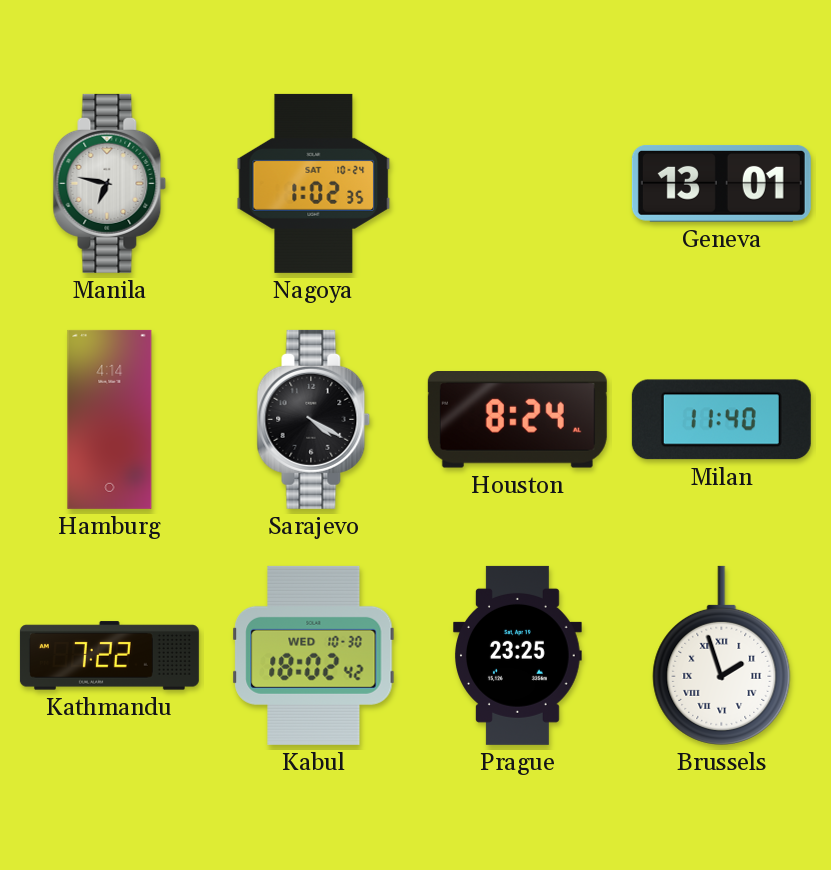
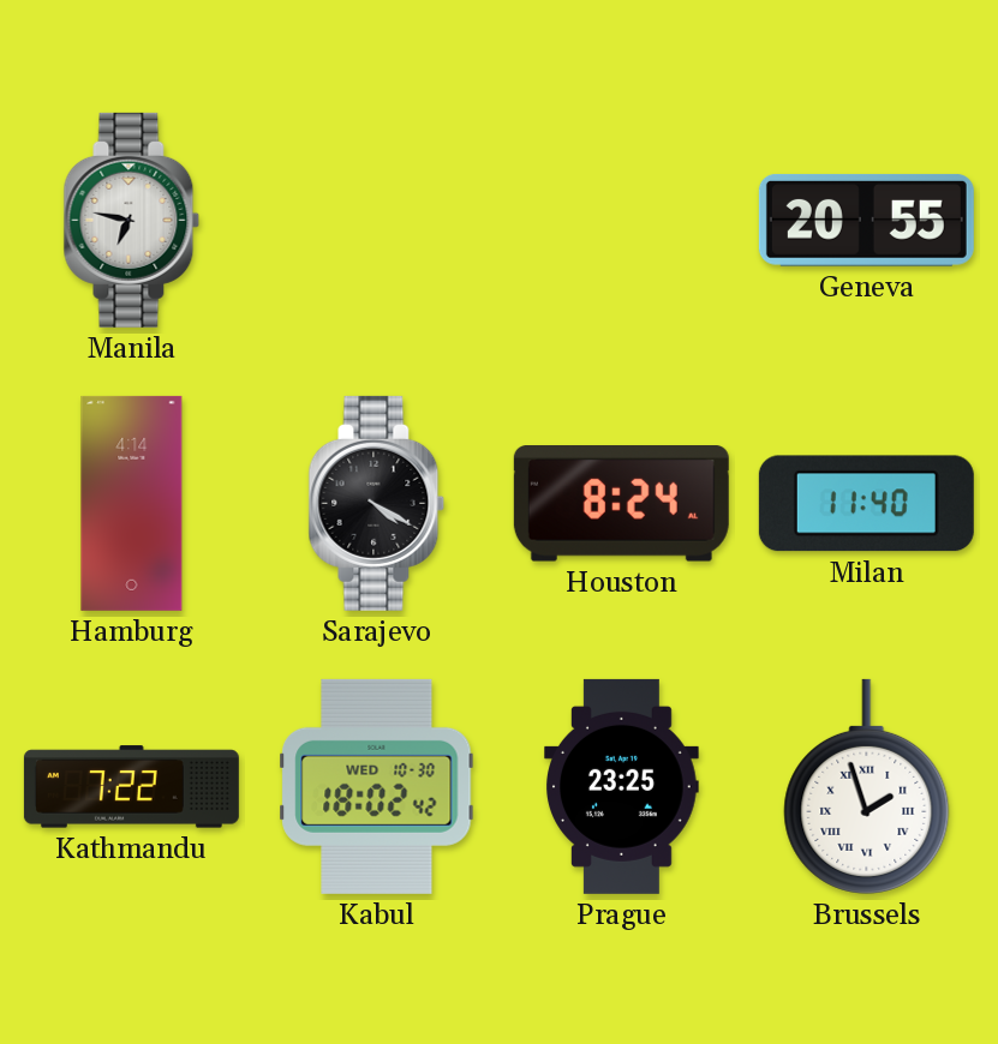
Nagoya: 1:02 -> none (314, 183)
Geneva: 13:01 -> 20:55 (866, 220)
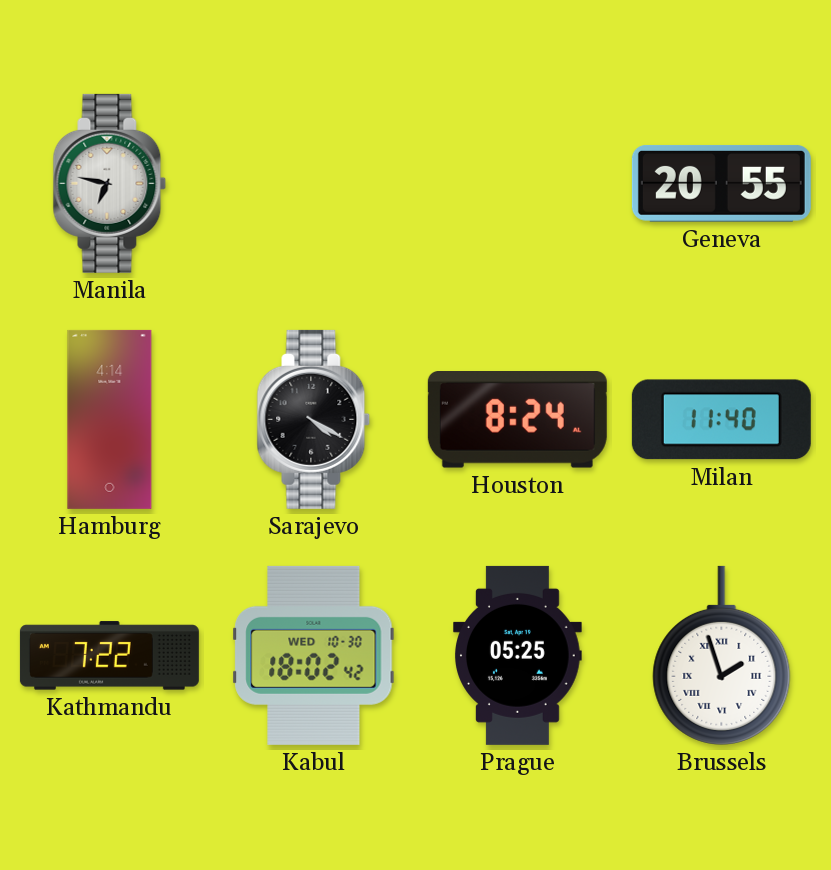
Prague: 23:25 -> 05:25 (518, 655)
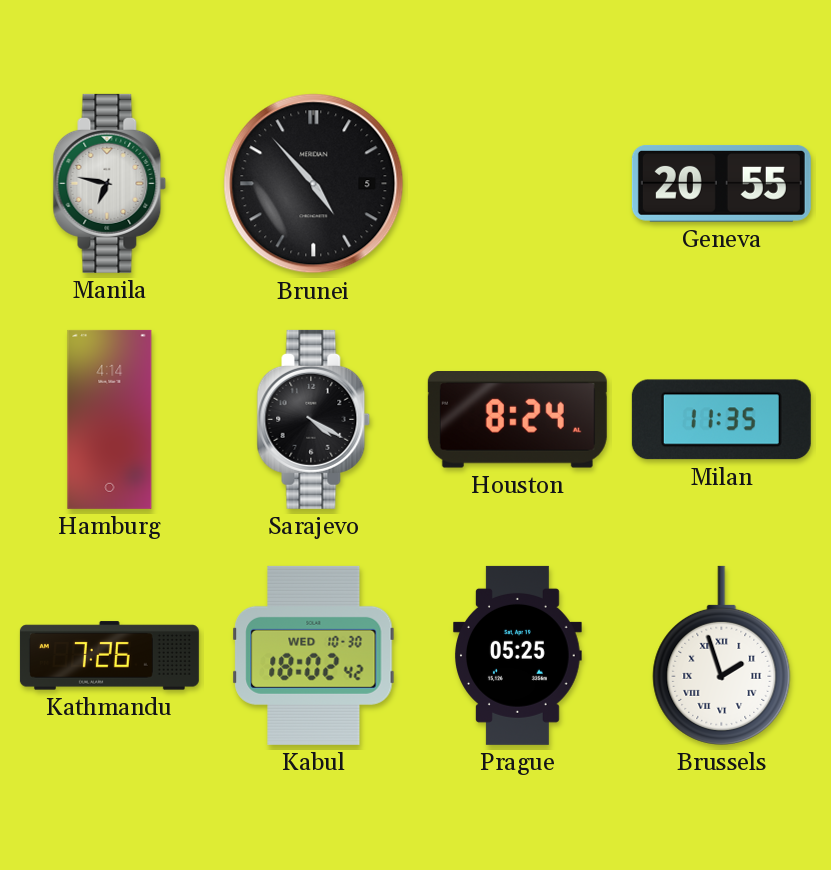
Brunei: none -> 4:53 (314, 184)
Milan: 11:40 -> 11:35 (721, 420)
Kathmandu: 7:22 -> 7:26 (109, 656)
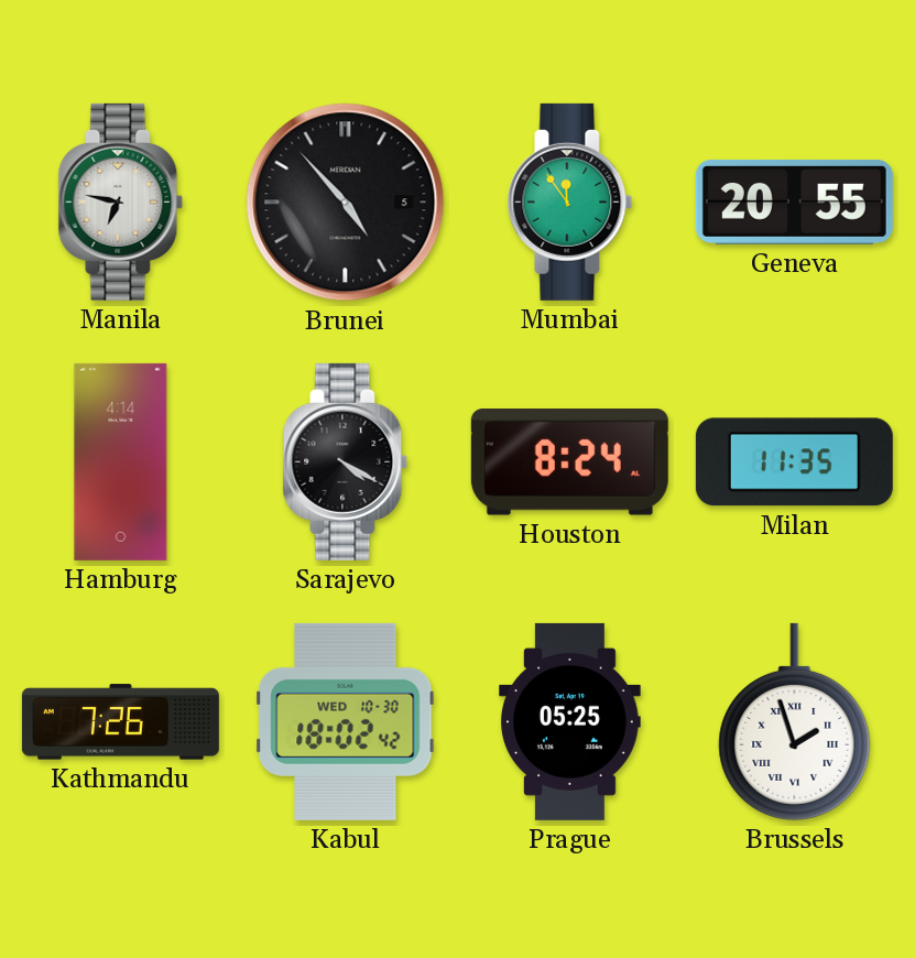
Mumbai: none -> 11:54 (570, 202)
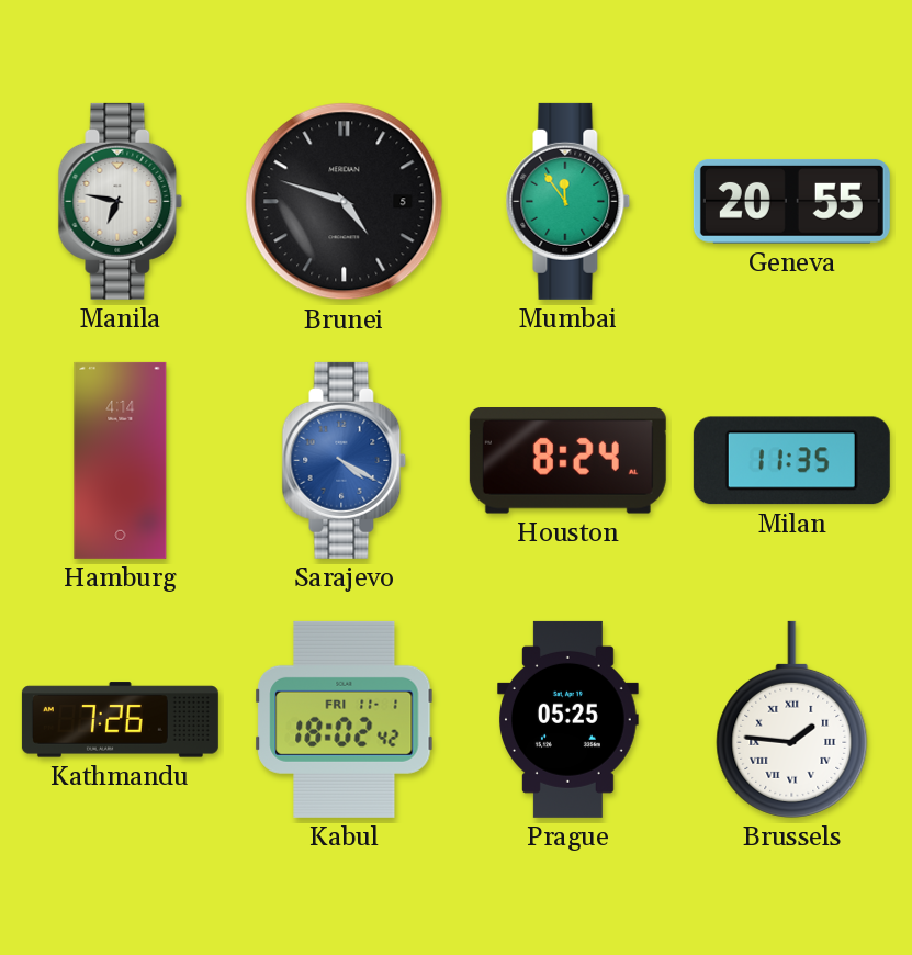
Brunei: 4:53 -> 4:48 (345, 202)
Sarajevo dial: black -> blue (345, 460)
Kabul date: WED 10-30 -> FRI 11-1 (345, 719)
Brussels: 1:57 -> 1:46 (792, 719)
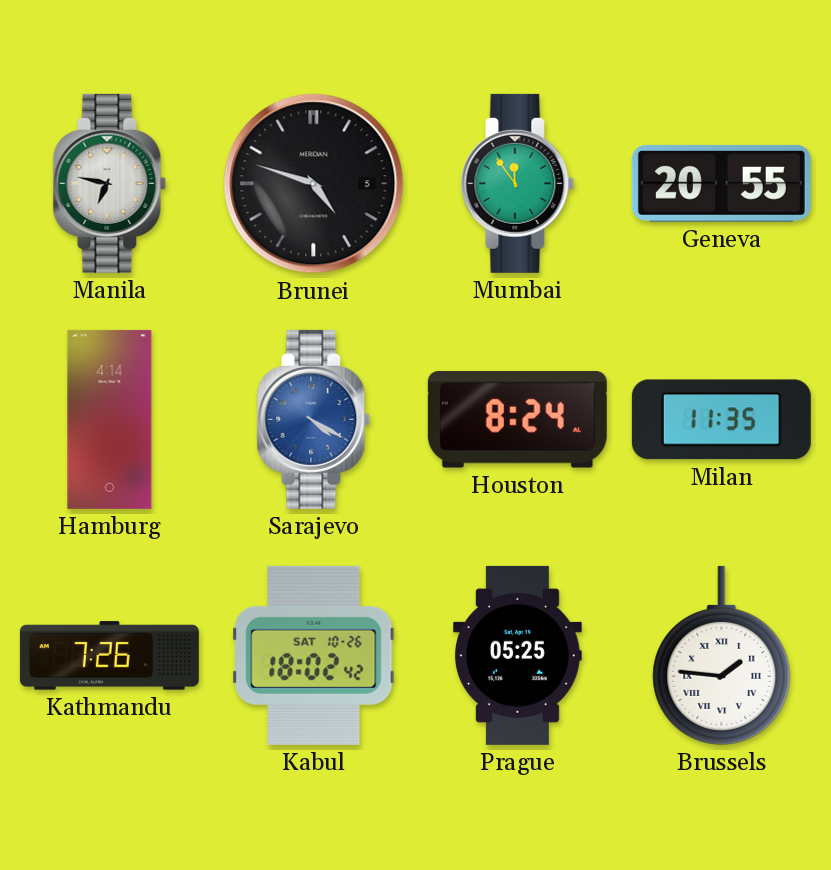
Kabul date: FRI 11-1 -> SAT 10-26 (314, 655)
